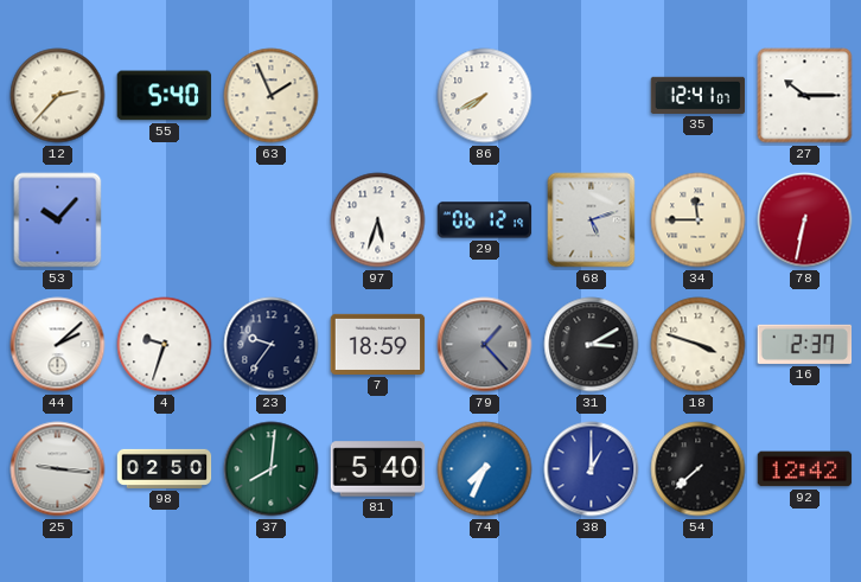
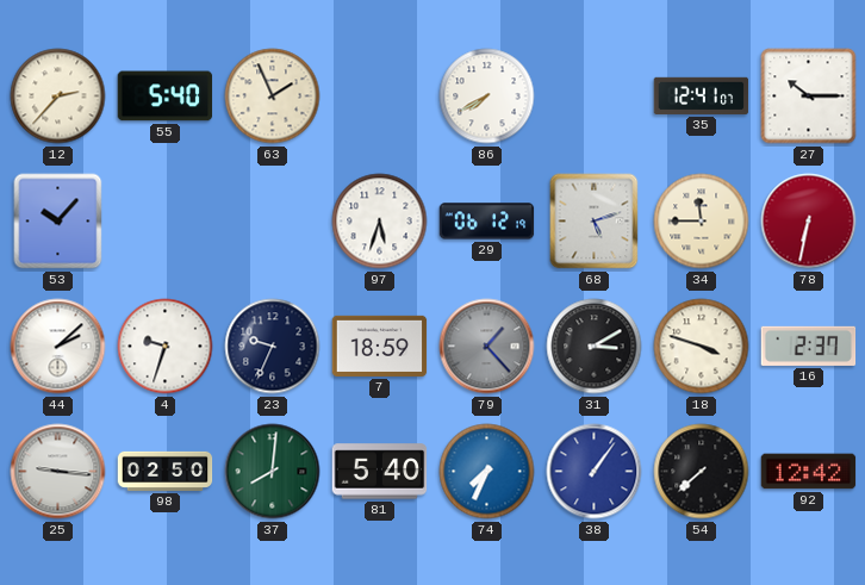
23: 9:36 -> 9:34 (273, 347)
38: 1:00 -> 1:06 (595, 472)
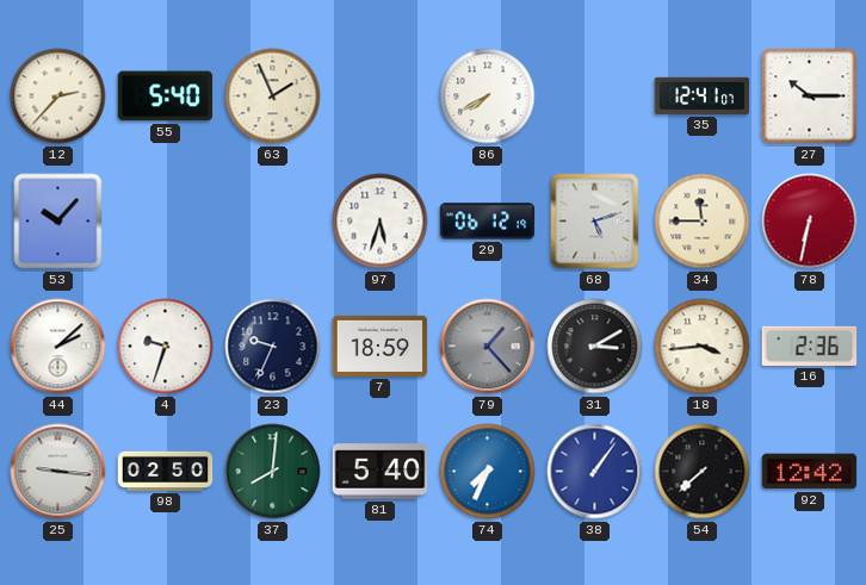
18: 3:48 -> 3:44 (703, 347)
16: 2:37 -> 2:36 (810, 346)
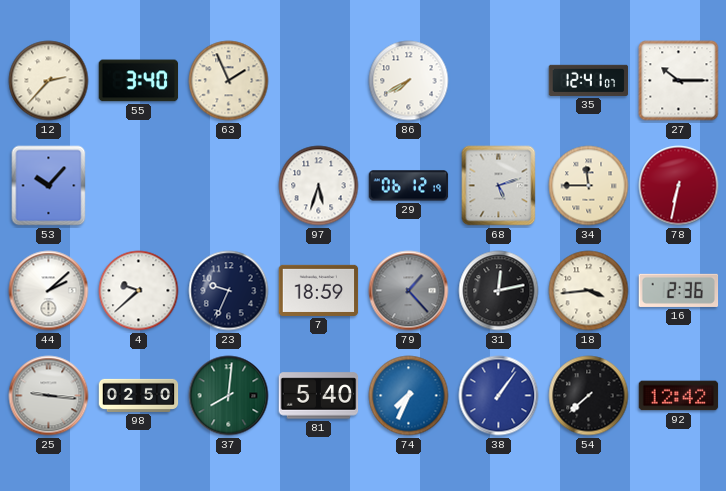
55: 5:40 -> 3:40 (139, 81)
4: 9:33 -> 9:38 (139, 291)
31: 3:10 -> 12:13 (499, 291)
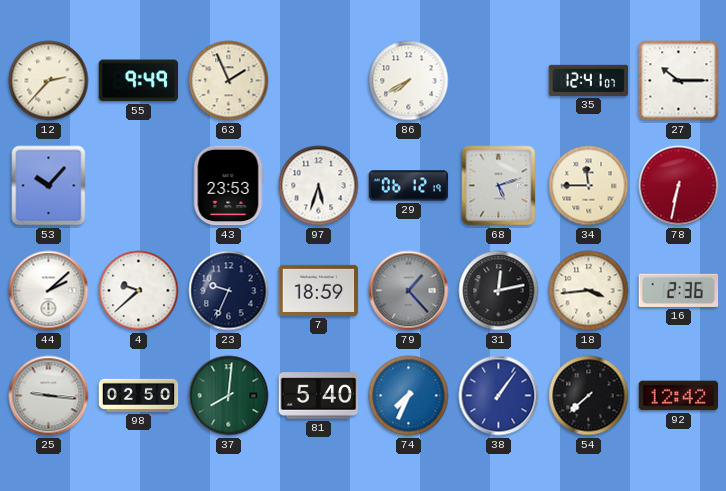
55: 3:40 -> 9:49 (139, 81)
43: none -> 23:53 (228, 186)
